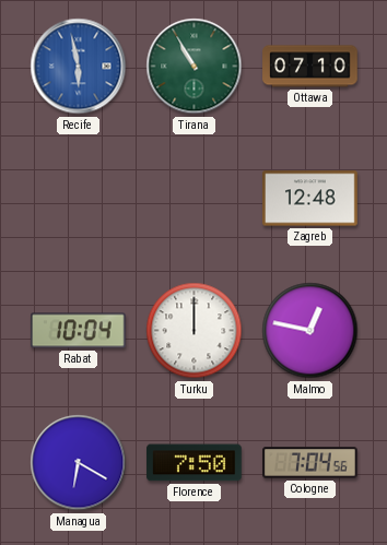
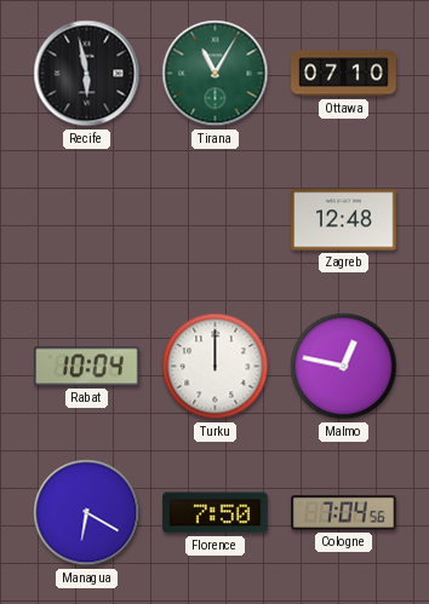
Recife dial: blue -> black (87, 74)
Tirana: 10:55 -> 11:05 (216, 74)
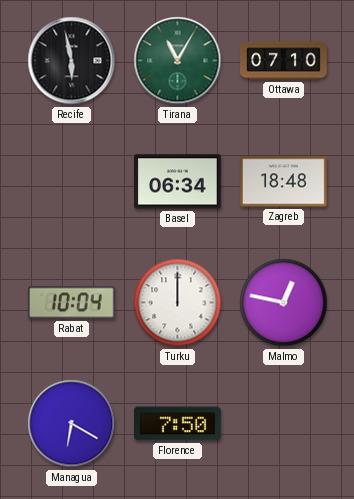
Basel: none -> 06:34 (178, 182)
Zagreb: 12:48 -> 18:48 (284, 182)
Cologne: 7:04 -> none (344, 513)
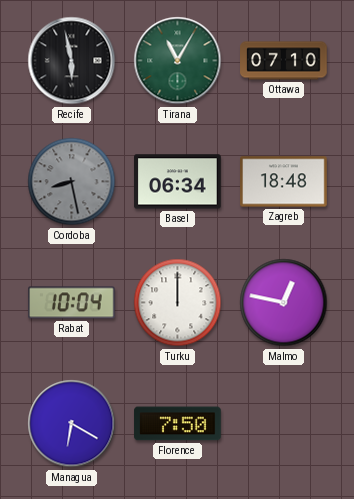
Cordoba: none -> 8:28 (72, 182)
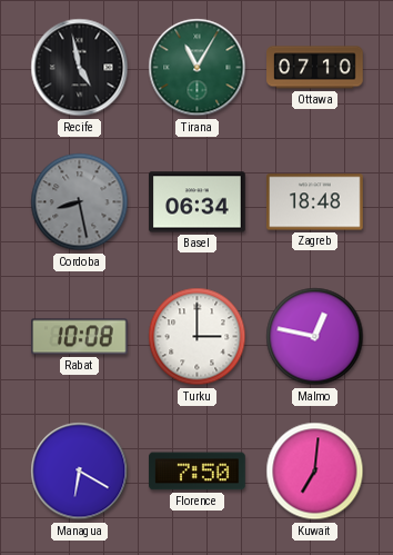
Recife: 5:58 -> 4:58 (80, 68)
Rabat: 10:04 -> 10:08 (80, 337)
Turku: 12:00 -> 3:00 (198, 337)
Kuwait: none -> 7:01 (315, 472)
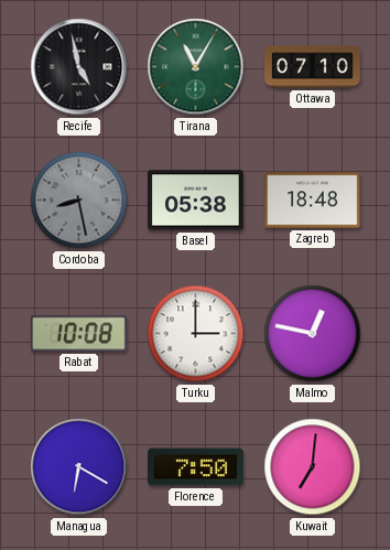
Basel: 06:34 -> 05:38 (196, 201)
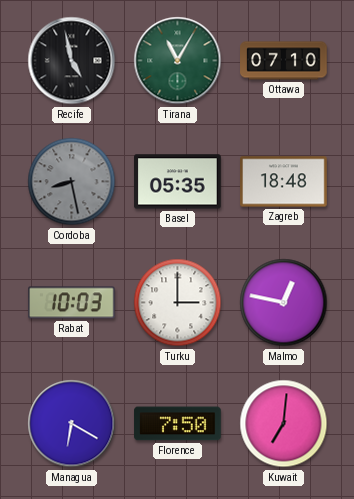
Basel: 05:38 -> 05:35 (178, 182)
Rabat: 10:08 -> 10:03 (72, 303)
